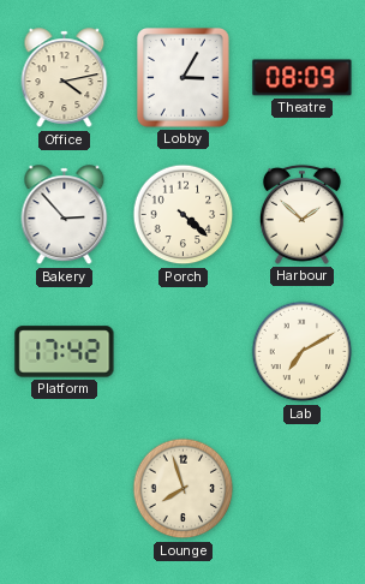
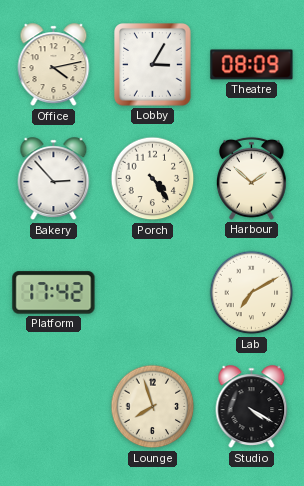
Porch: 4:22 -> 4:24 (153, 179)
Studio: none -> 4:20 (252, 407)
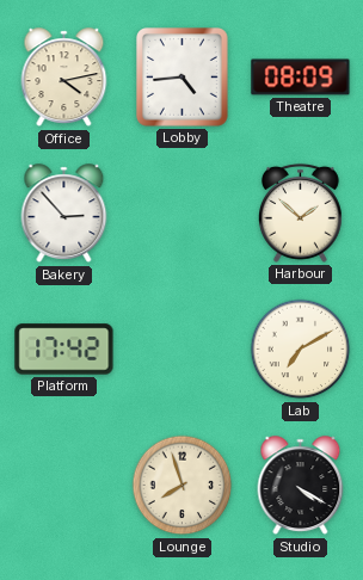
Lobby: 3:05 -> 4:44 (183, 78)
Porch: 4:24 -> none (153, 179)
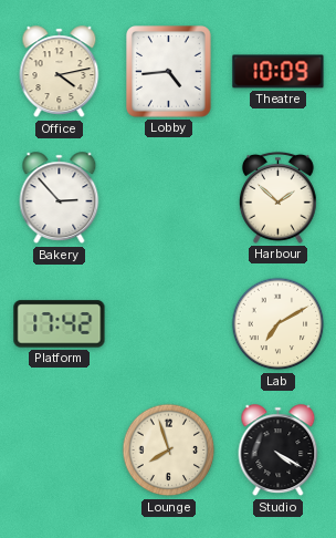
Theatre: 08:09 -> 10:09 (279, 72)
